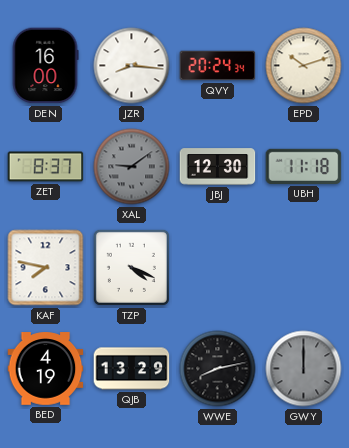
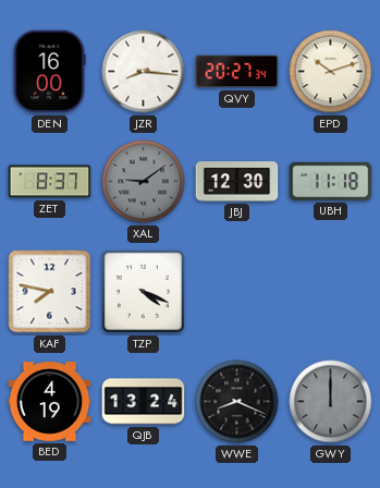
QVY: 20:24 -> 20:27 (237, 72)
QJB: 13:29 -> 13:24 (144, 402)
WWE: 8:13 -> 8:19 (237, 402)
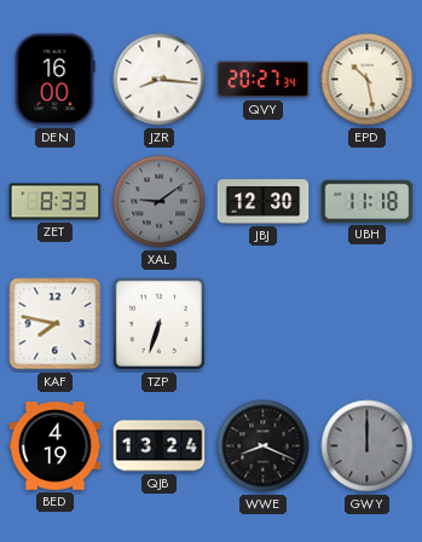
EPD: 10:12 -> 10:28 (368, 80)
ZET: 8:37 -> 8:33 (56, 202)
TZP: 4:19 -> 6:33 (158, 323)
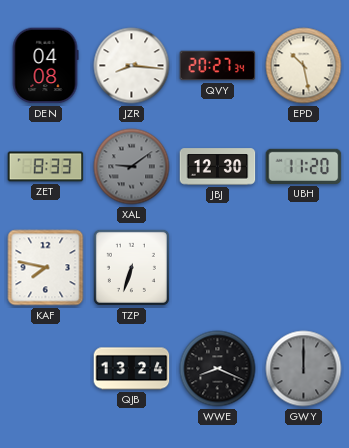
DEN: 16:00 -> 04:08 (45, 66)
UBH: 11:18 -> 11:20 (304, 166)
BED: 4:19 -> none (56, 446)
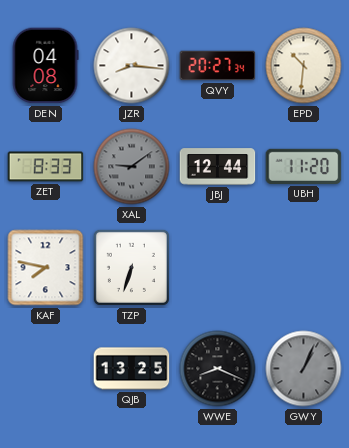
EPD: 10:28 -> 10:31 (304, 66)
JBJ: 12:30 -> 12:44 (218, 167)
QJB: 13:24 -> 13:25 (132, 369)
GWY: 12:00 -> 1:04 (304, 369)
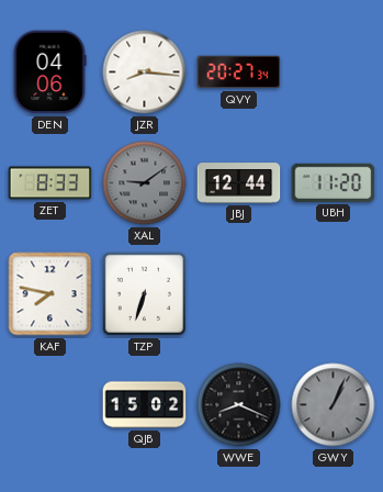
DEN: 04:08 -> 04:06 (49, 72)
EPD: 10:31 -> none (304, 66)
QJB: 13:25 -> 15:02 (145, 405)
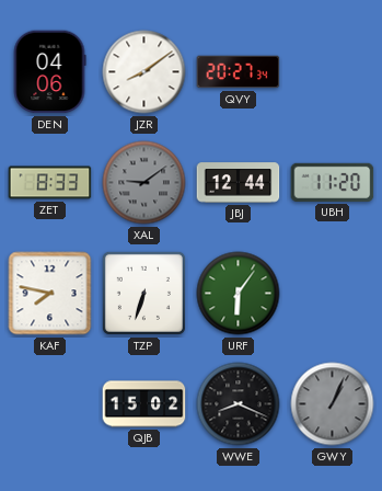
JZR: 8:16 -> 8:09 (144, 72)
URF: none -> 6:06 (239, 294)
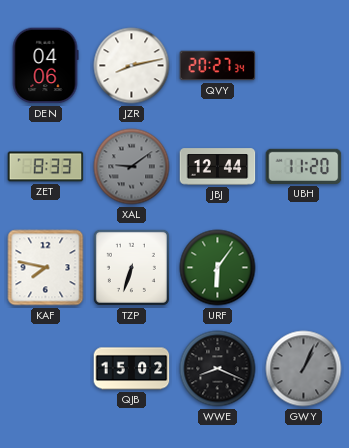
JZR: 8:09 -> 8:13 (132, 66)
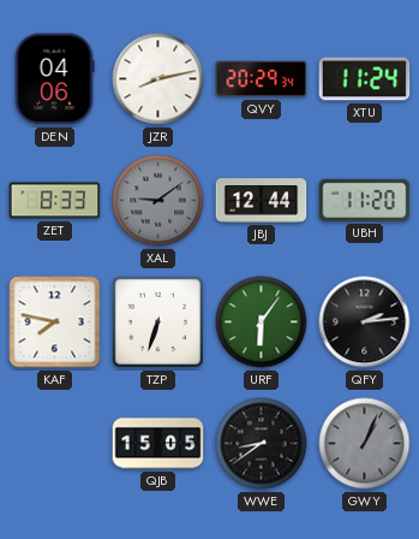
QVY: 20:27 -> 20:29 (262, 79)
XTU: none -> 11:24 (365, 79)
QFY: none -> 2:14 (365, 322)
QJB: 15:02 -> 15:05 (158, 444)
WWE: 8:19 -> 8:39 (262, 444)
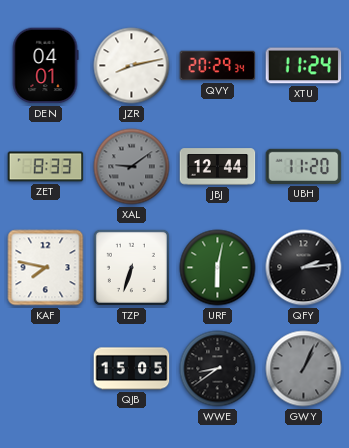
DEN: 04:06 -> 04:01 (45, 66)
URF: 6:06 -> 6:02 (218, 268)
